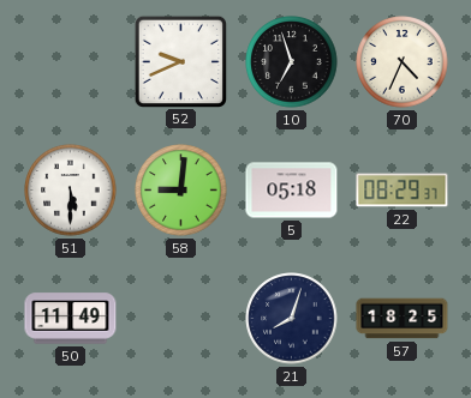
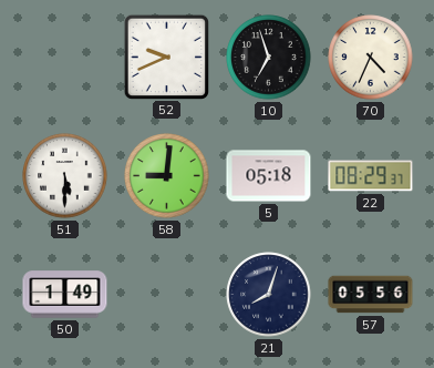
50: 11:49 -> 1:49 (65, 295)
57: 18:25 -> 05:56 (371, 295)
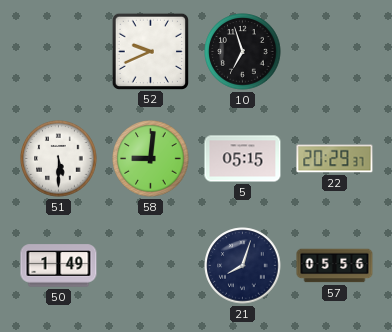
70: 4:34 -> none (371, 58)
5: 05:18 -> 05:15 (243, 159)
22: 08:29 -> 20:29 (335, 159)
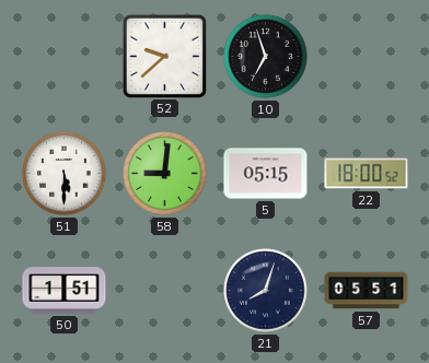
52: 9:41 -> 9:38 (164, 56)
22: 20:29 -> 18:00 (367, 174)
50: 1:49 -> 1:51 (65, 291)
57: 05:56 -> 05:51 (367, 291)
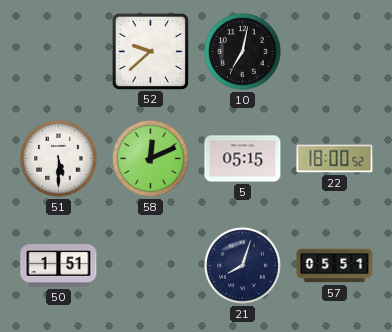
10: 6:57 -> 7:02 (243, 52)
58: 9:01 -> 12:11 (151, 159)
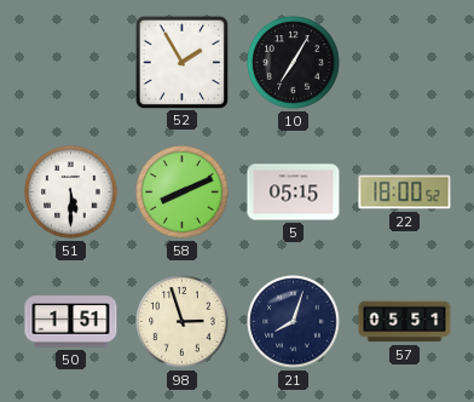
52: 9:38 -> 1:55 (181, 62)
10: 7:02 -> 7:05 (294, 63)
58: 12:11 -> 8:11 (183, 193)
98: none -> 2:57 (183, 322)
